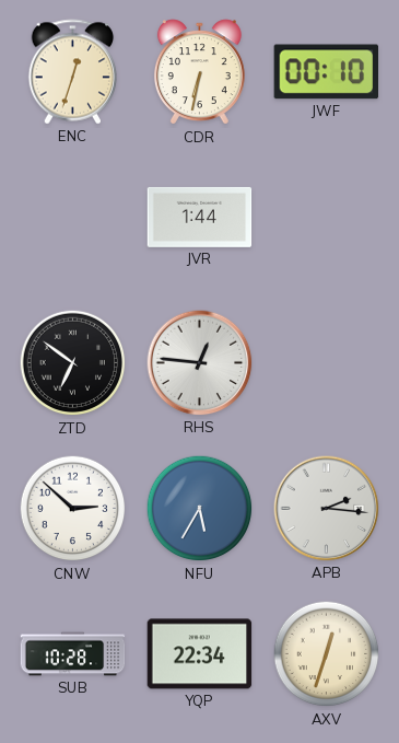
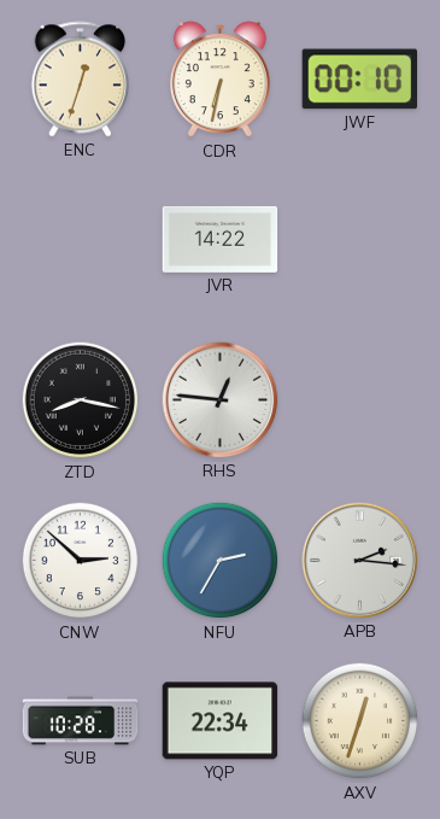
JVR: 1:44 -> 14:22 (221, 239)
ZTD: 6:51 -> 8:17 (81, 400)
NFU: 5:35 -> 2:35 (221, 561)
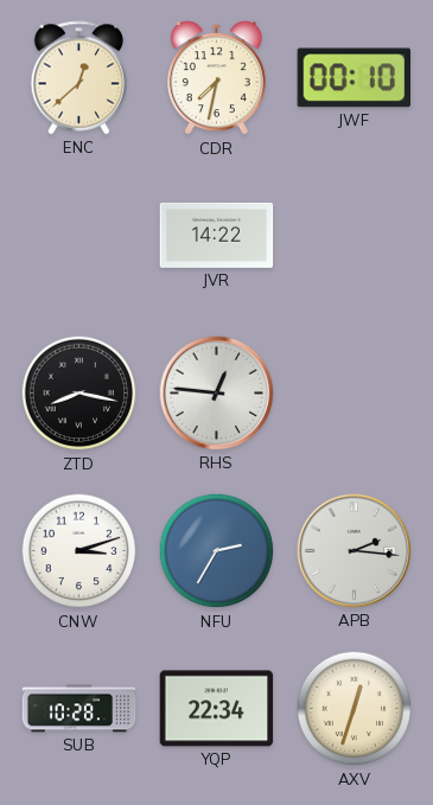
ENC: 12:33 -> 12:38 (79, 78)
CDR: 6:32 -> 7:32 (216, 78)
CNW: 2:52 -> 3:12 (79, 551)
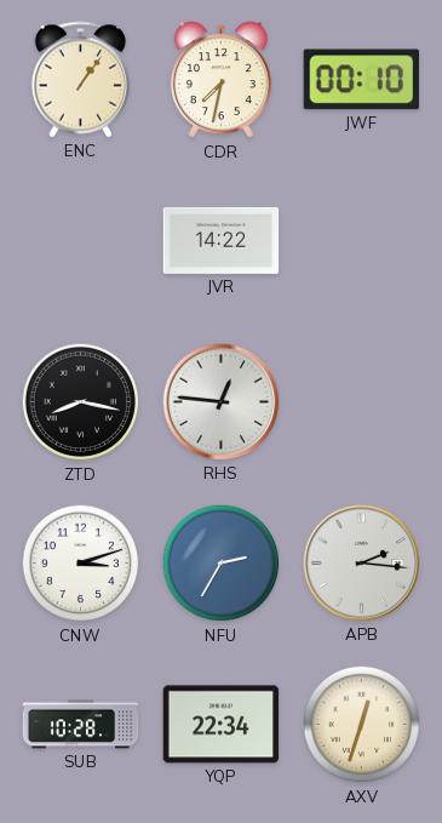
ENC: 12:38 -> 1:06 (81, 80)
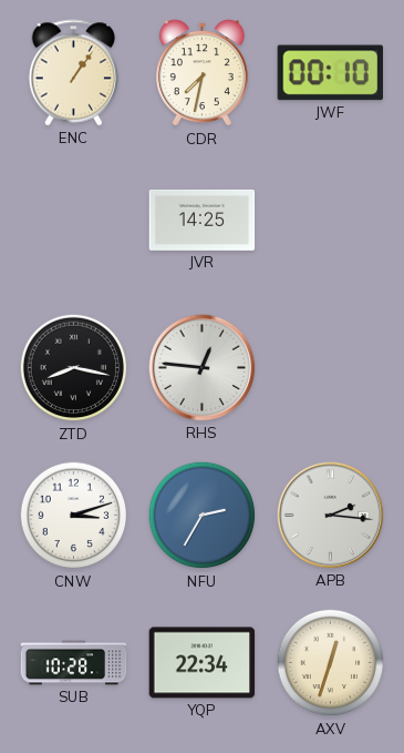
JVR: 14:22 -> 14:25 (203, 220)
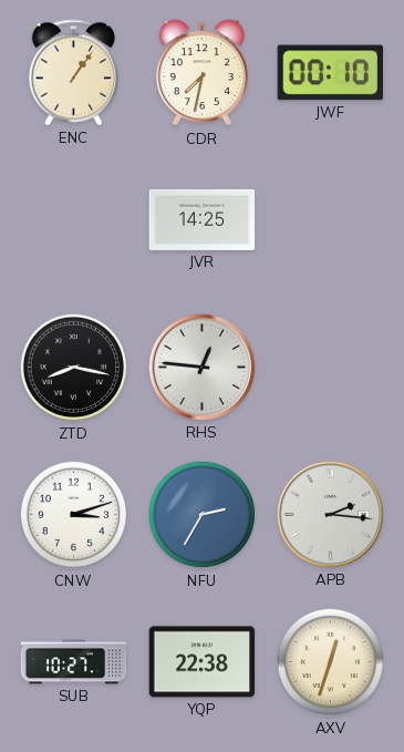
SUB: 10:28 -> 10:27 (74, 662)
YQP: 22:34 -> 22:38 (203, 662)
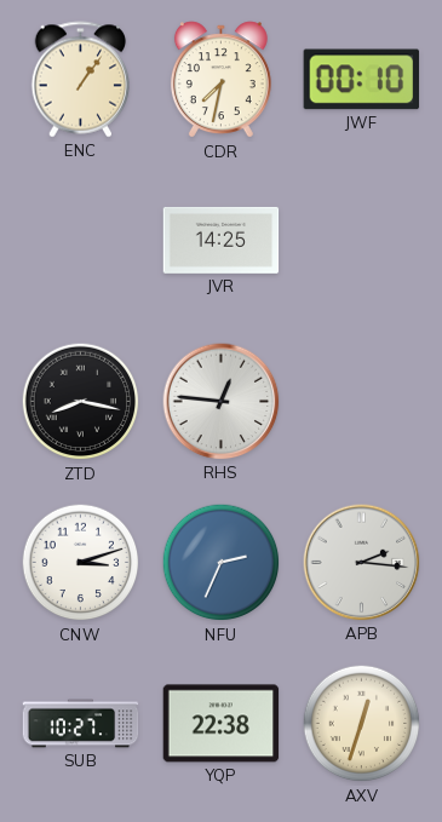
NFU: 2:35 -> 2:34 (222, 563)
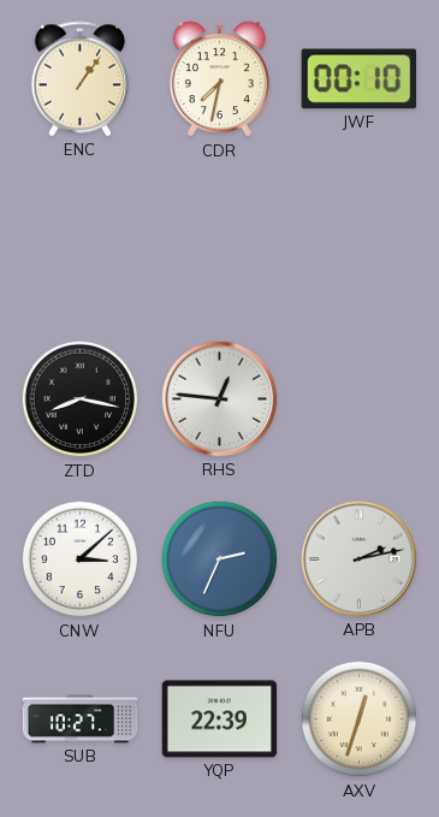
JVR: 14:25 -> none (222, 240)
CNW: 3:12 -> 3:08 (81, 560)
APB: 2:16 -> 2:13 (360, 560)
YQP: 22:38 -> 22:39 (220, 720)
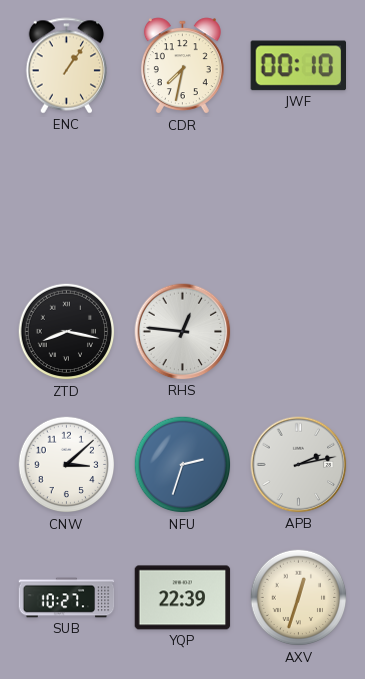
NFU: 2:34 -> 2:33 (183, 465)
